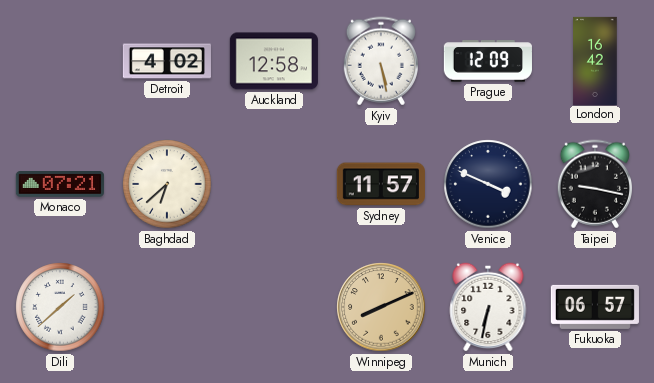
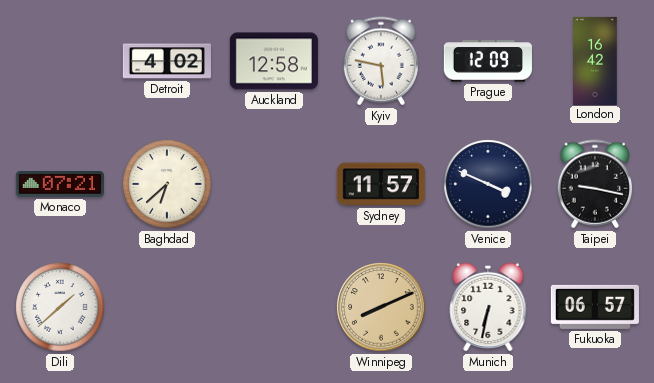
Kyiv: 5:28 -> 5:47 (381, 61)
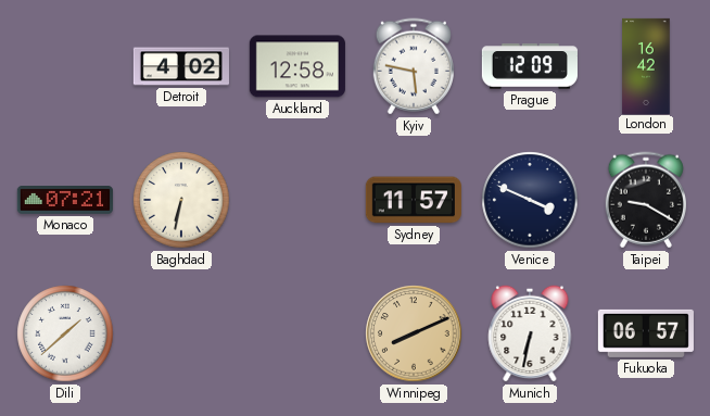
Baghdad: 6:38 -> 6:32 (181, 200)
Taipei: 9:17 -> 9:20 (646, 200)
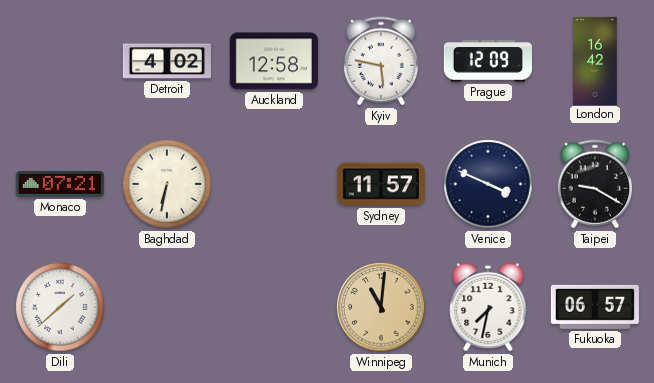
Winnipeg: 8:11 -> 11:01 (381, 307)
Munich: 6:32 -> 7:32 (488, 307)
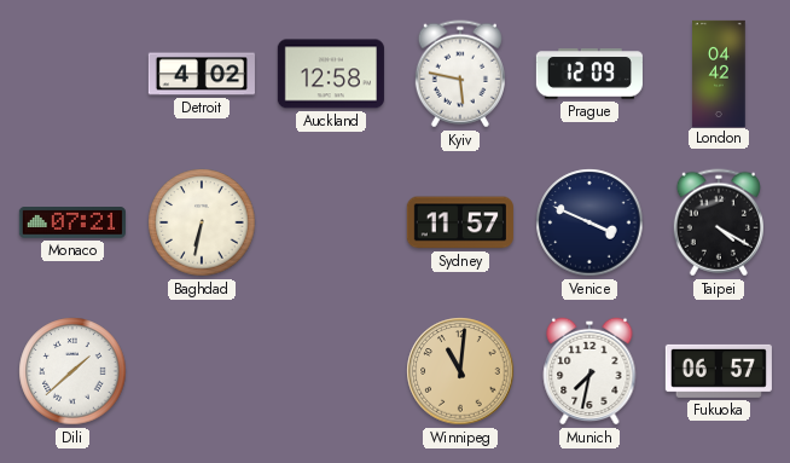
London: 16:42 -> 04:42 (719, 73)
Taipei: 9:20 -> 4:20 (719, 222)
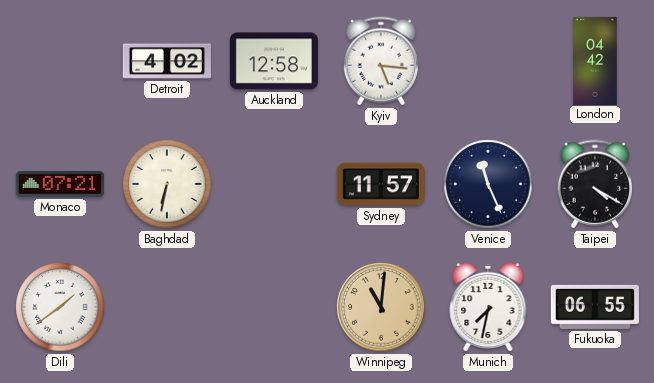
Kyiv: 5:47 -> 5:16 (381, 61)
Prague: 12:09 -> none (589, 74)
Venice: 3:49 -> 11:26 (488, 184)
Dili: 1:38 -> 1:39 (60, 307)
Fukuoka: 06:57 -> 06:55 (595, 307)
